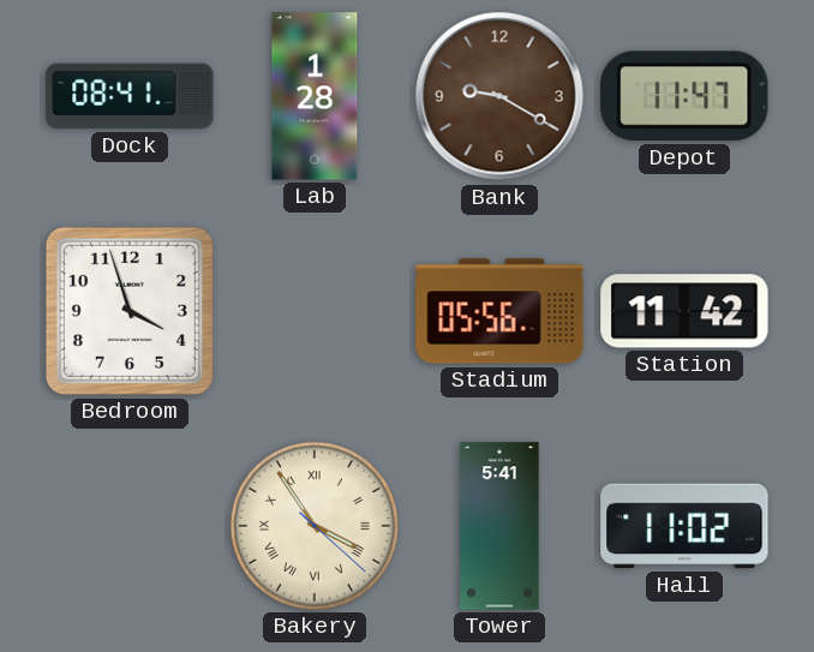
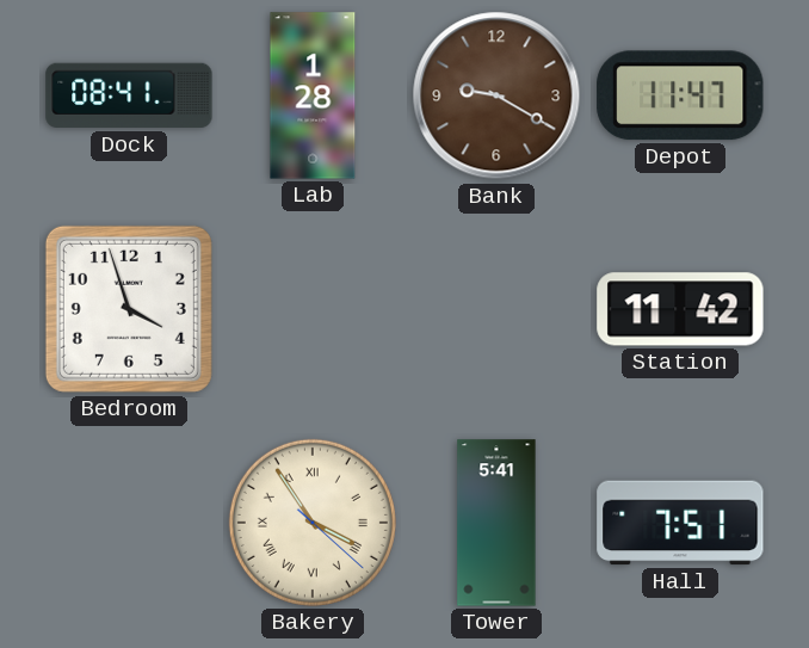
Stadium: 05:56 -> none (499, 311)
Hall: 11:02 -> 7:51 (680, 523)
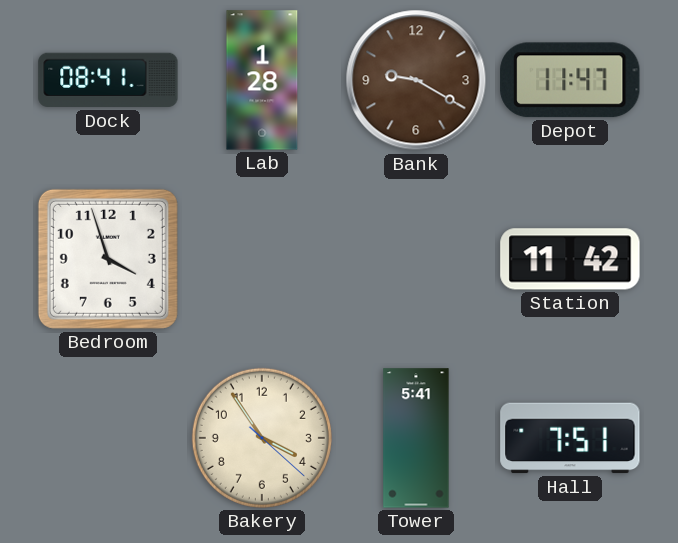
Bakery numerals: Roman -> Arabic (262, 438)
